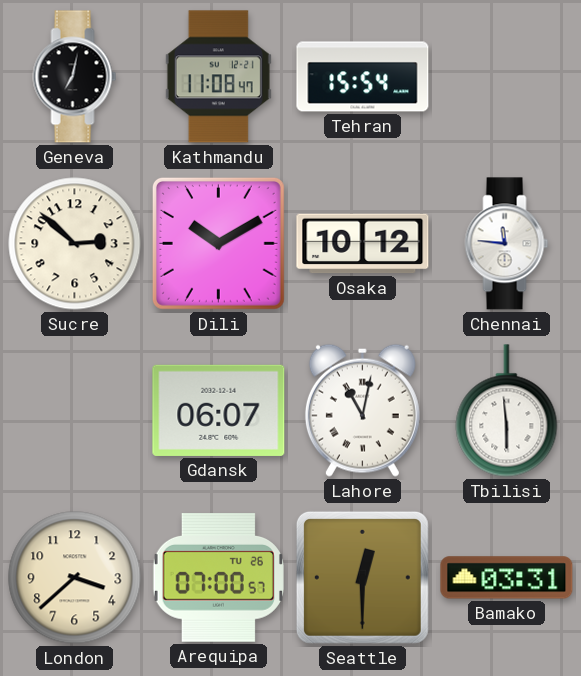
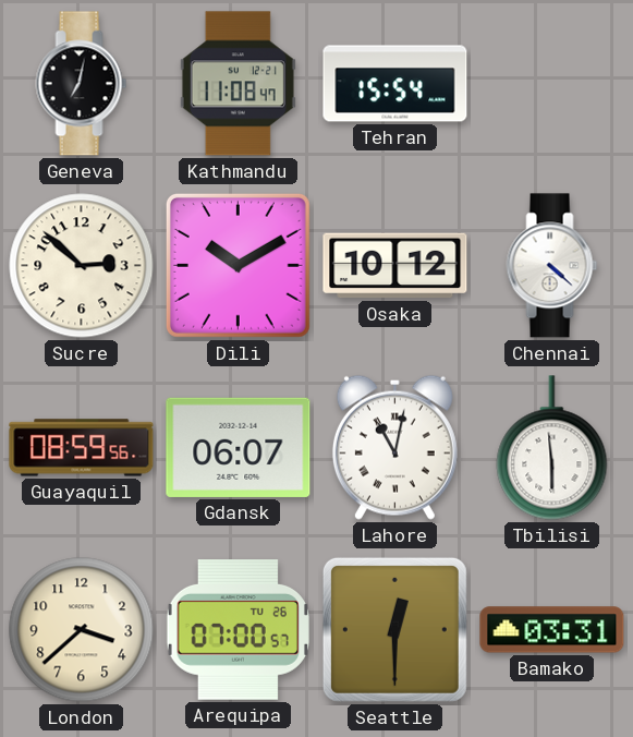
Chennai: 11:46 -> 4:22 (552, 266)
Guayaquil: none -> 08:59 (82, 448)
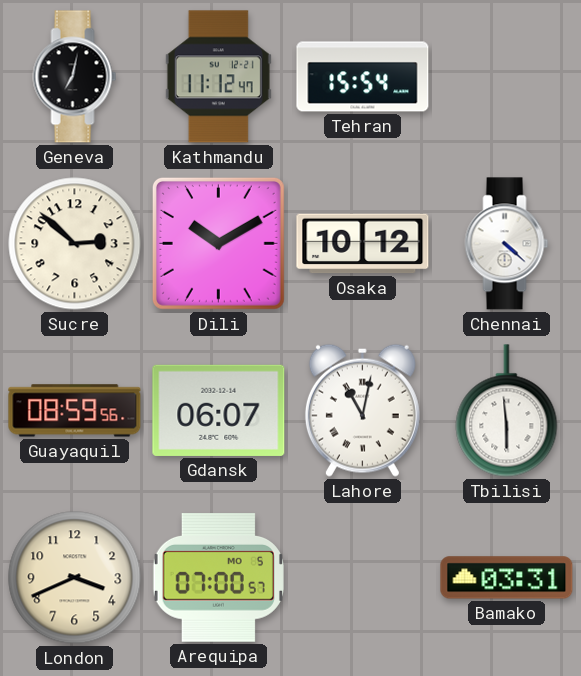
Kathmandu: 11:08 -> 11:12 (218, 77)
London: 3:38 -> 3:41 (75, 578)
Arequipa date: TU 26 -> MO 5 (218, 578)
Seattle: 12:30 -> none (394, 629)
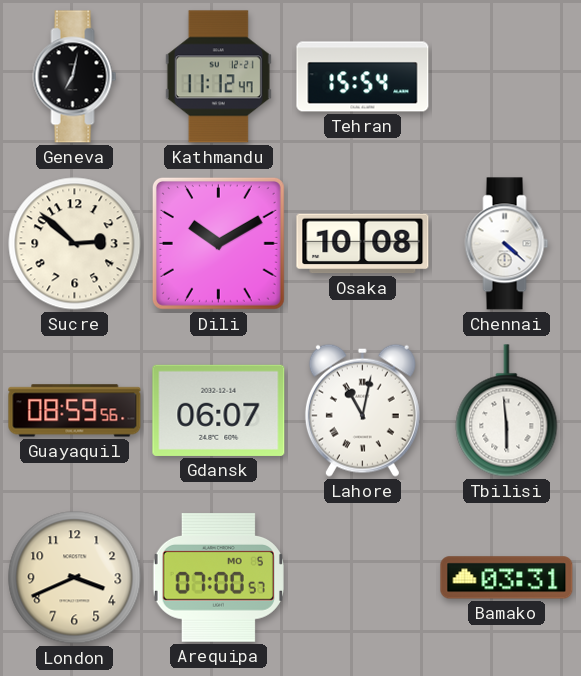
Osaka: 10:12 -> 10:08 (363, 244)
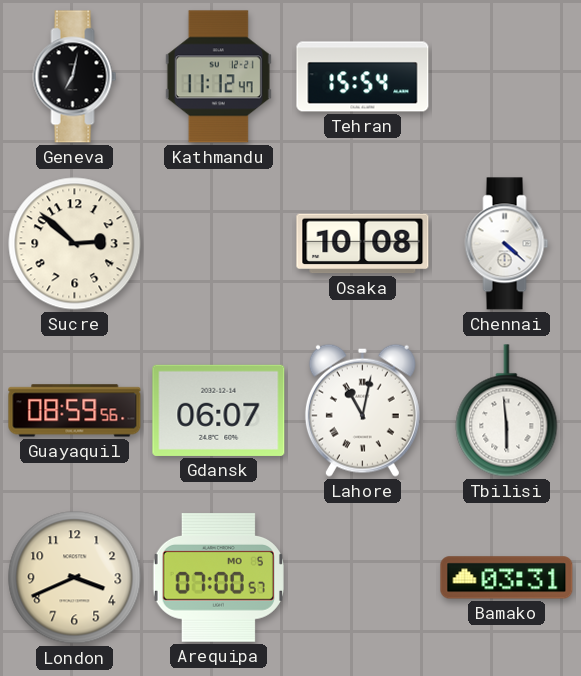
Dili: 10:10 -> none (218, 243)
